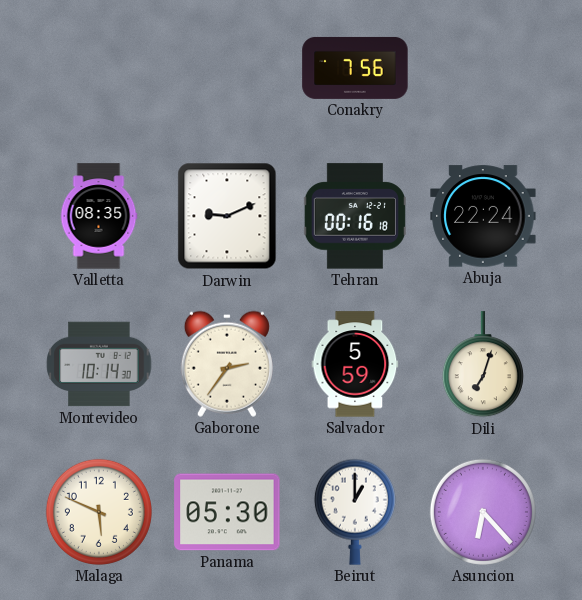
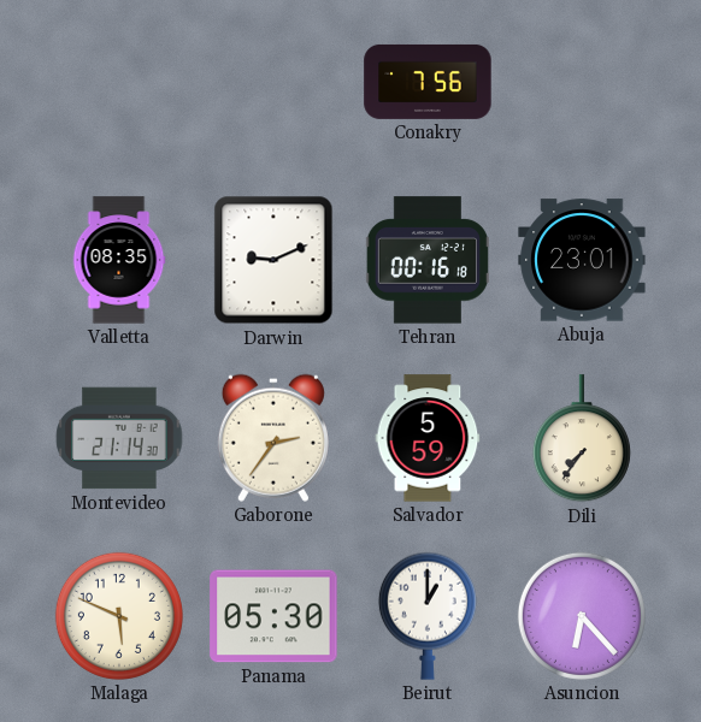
Abuja: 22:24 -> 23:01 (582, 260)
Montevideo: 10:14 -> 21:14 (119, 438)
Dili: 7:03 -> 7:36 (582, 439)
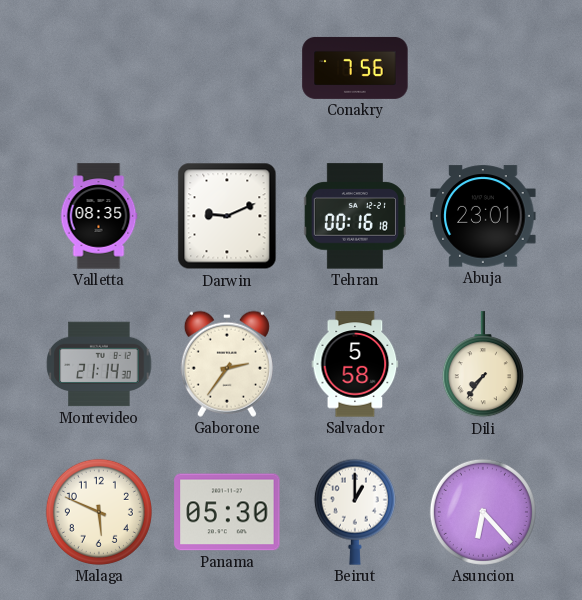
Salvador: 5:59 -> 5:58 (355, 364)
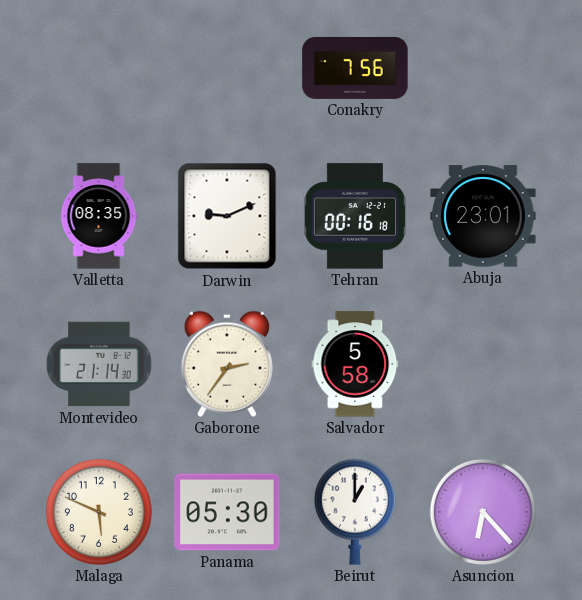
Dili: 7:36 -> none (483, 365)
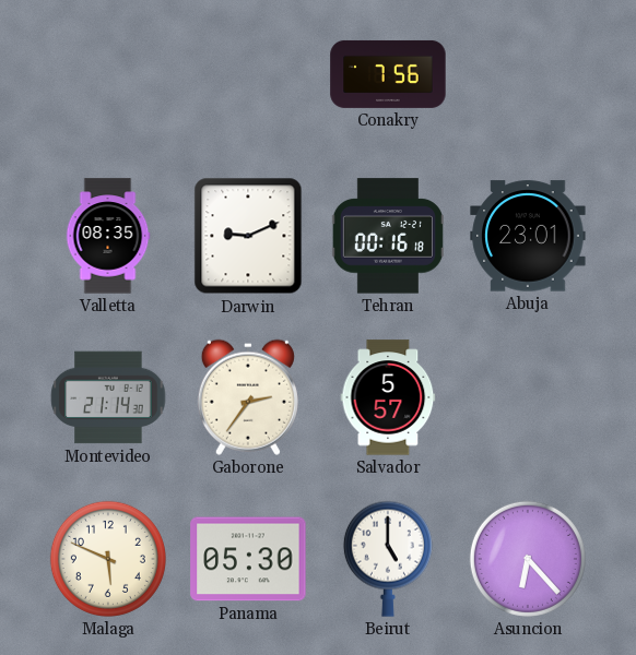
Salvador: 5:58 -> 5:57 (388, 397)
Beirut: 1:00 -> 5:00 (388, 559)
